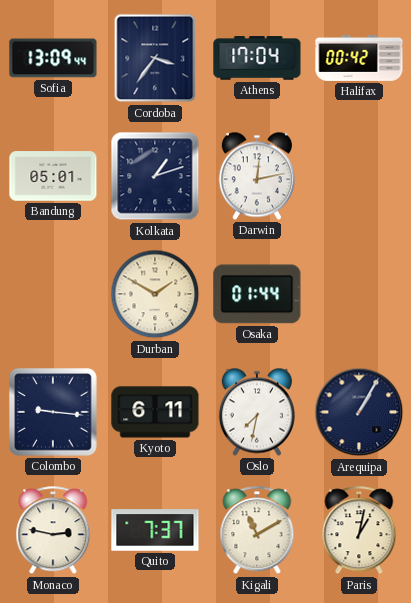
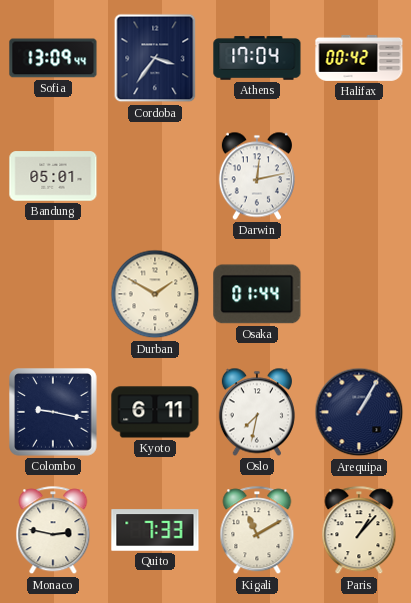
Kolkata: 1:12 -> none (155, 176)
Colombo: 9:16 -> 9:17 (53, 412)
Quito: 7:37 -> 7:33 (155, 530)
Paris: 1:02 -> 1:07 (359, 531)
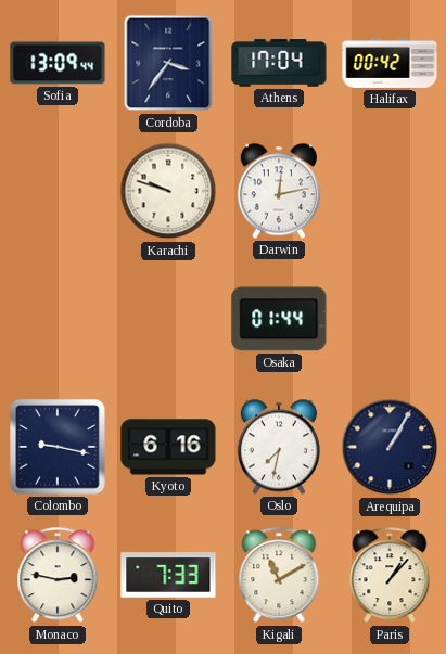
Bandung: 05:01 -> none (53, 176)
Karachi: none -> 9:48 (168, 191)
Durban: 1:50 -> none (155, 294)
Kyoto: 6:11 -> 6:16 (168, 447)
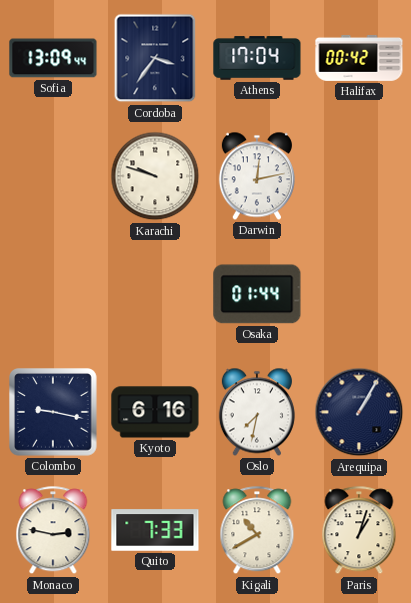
Kigali: 11:10 -> 10:40 (257, 531)
Paris: 1:07 -> 1:03 (359, 531)
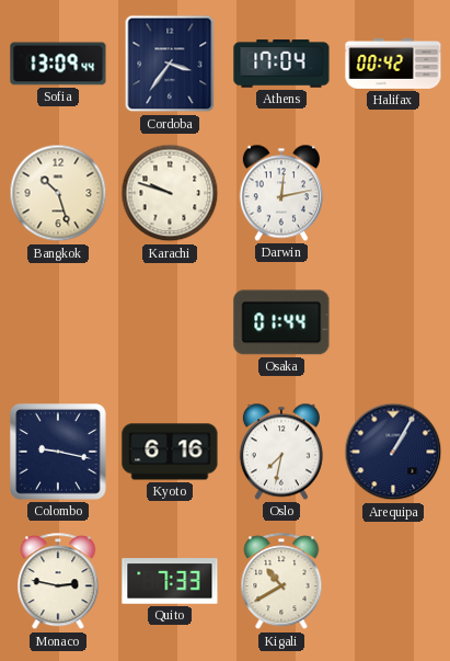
Bangkok: none -> 10:27 (58, 193)
Paris: 1:03 -> none (359, 531)
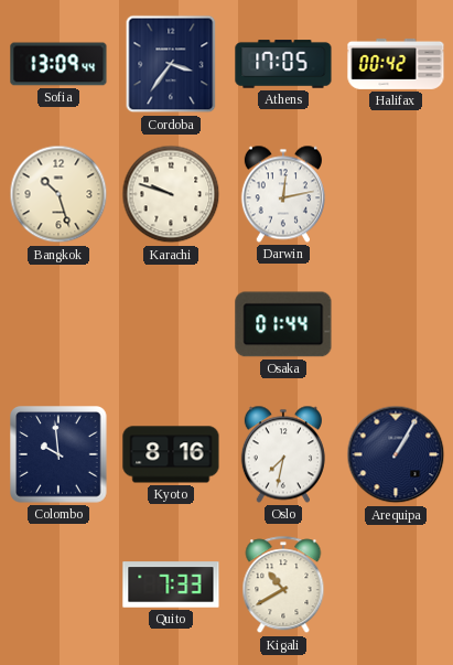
Athens: 17:04 -> 17:05 (283, 64)
Colombo: 9:17 -> 9:59 (58, 454)
Kyoto: 6:16 -> 8:16 (171, 454)
Monaco: 2:47 -> none (58, 582)
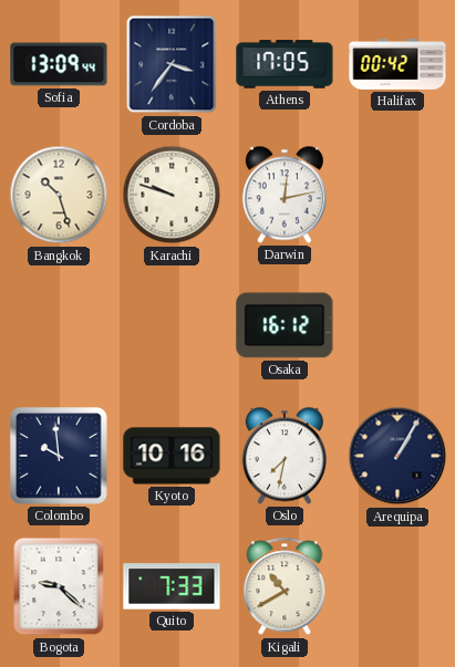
Osaka: 01:44 -> 16:12 (285, 325)
Kyoto: 8:16 -> 10:16 (172, 456)
Bogota: none -> 9:22 (59, 586)
